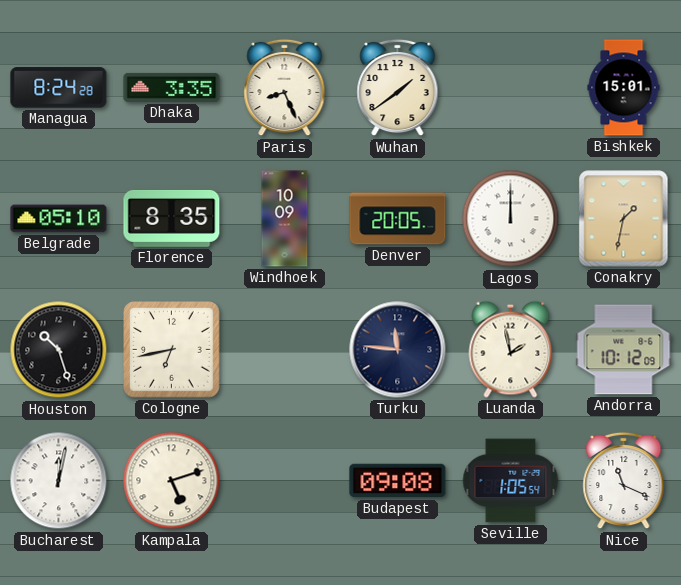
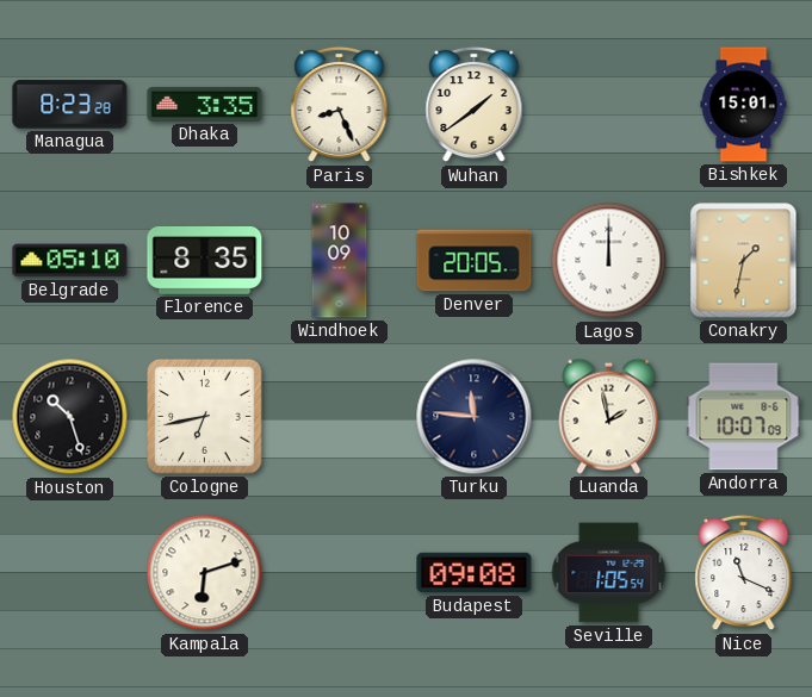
Managua: 8:24 -> 8:23 (70, 105)
Andorra: 10:12 -> 10:07 (744, 417)
Bucharest: 12:02 -> none (59, 481)
Kampala: 5:12 -> 6:12 (205, 573)
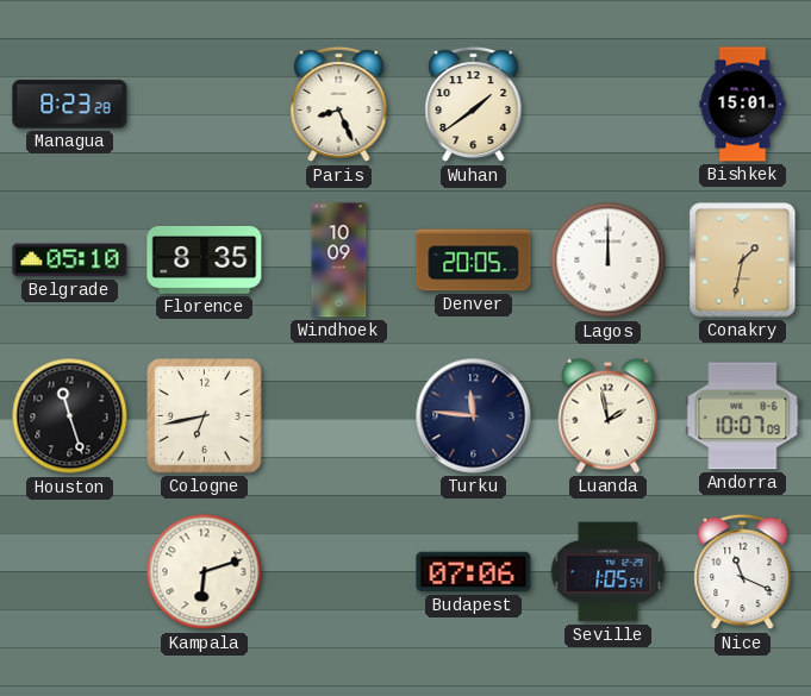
Dhaka: 3:35 -> none (205, 104)
Houston: 10:27 -> 11:27 (70, 416)
Budapest: 09:08 -> 07:06 (474, 572)
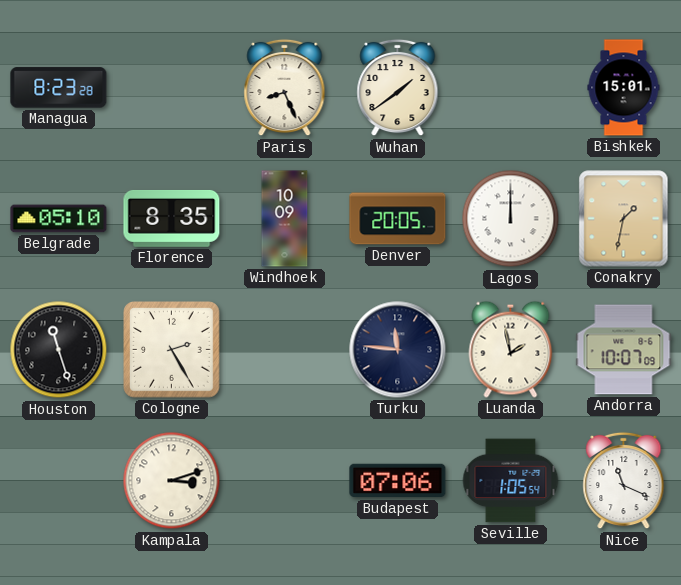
Cologne: 6:43 -> 2:25 (172, 350)
Kampala: 6:12 -> 3:12 (172, 481)
